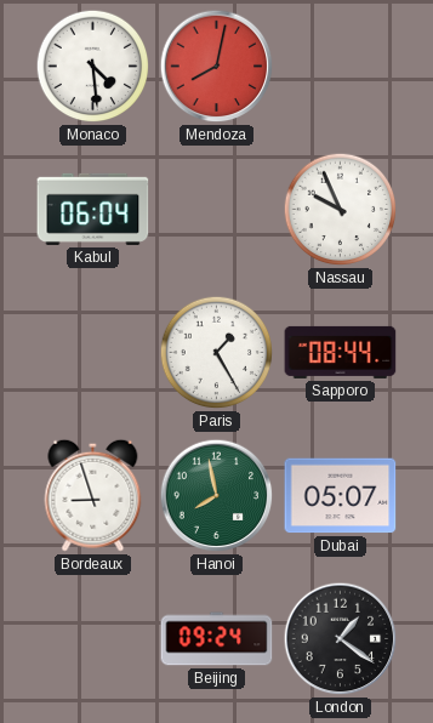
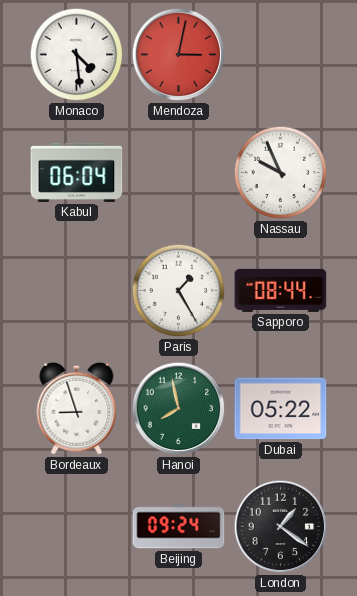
Mendoza: 8:02 -> 3:02 (179, 55)
Dubai: 05:07 -> 05:22 (281, 409)
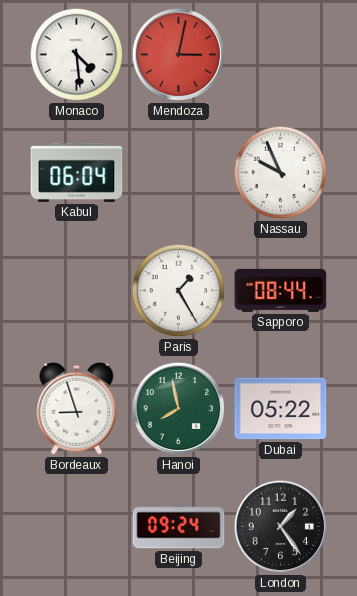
London: 1:21 -> 1:24 (281, 527)
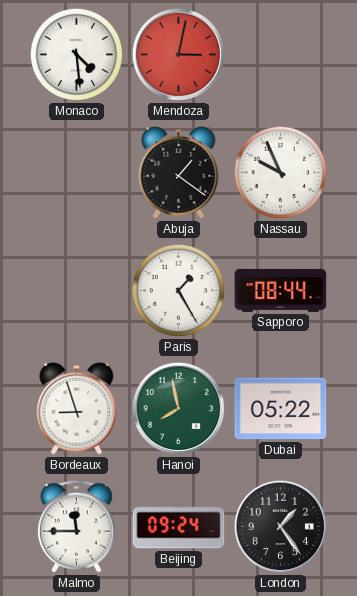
Kabul: 06:04 -> none (77, 172)
Abuja: none -> 1:21 (179, 172)
Malmo: none -> 11:45 (77, 526)
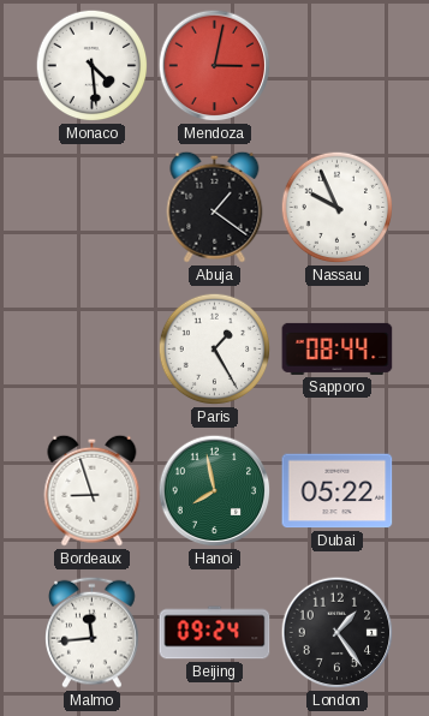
Malmo: 11:45 -> 11:44 (93, 632)
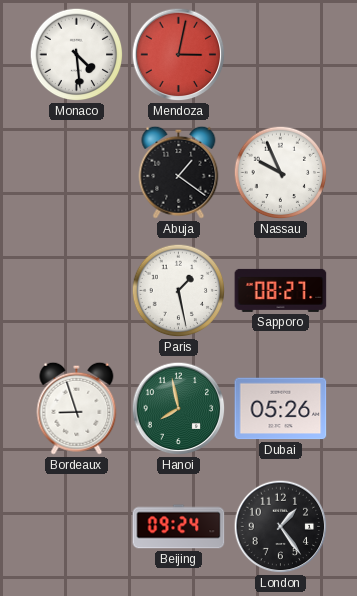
Paris: 1:25 -> 1:28 (179, 291)
Sapporo: 08:44 -> 08:27 (281, 290)
Dubai: 05:22 -> 05:26 (281, 409)
Malmo: 11:44 -> none (93, 632)
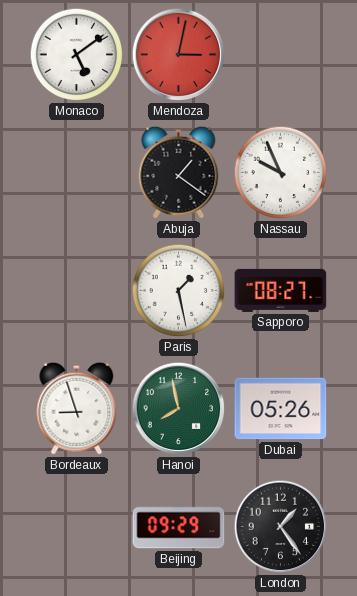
Monaco: 4:29 -> 5:09 (77, 55)
Beijing: 09:24 -> 09:29 (179, 527)
